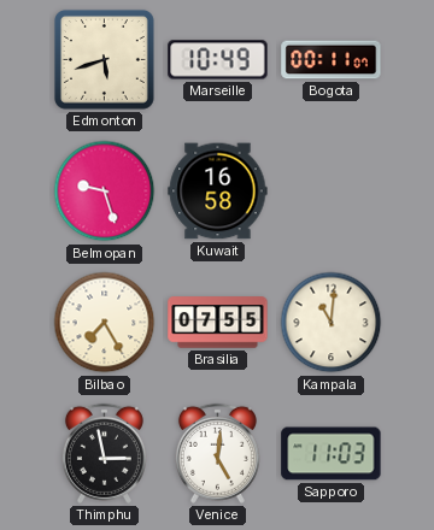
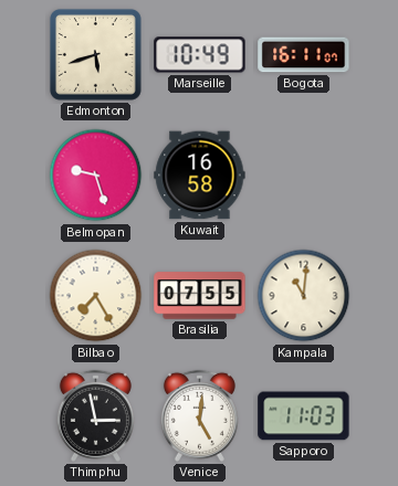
Bogota: 00:11 -> 16:11 (304, 55)
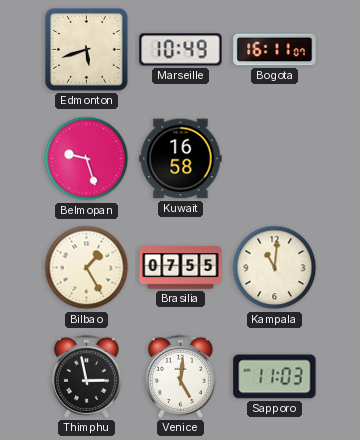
Bilbao: 7:25 -> 1:25 (87, 268)
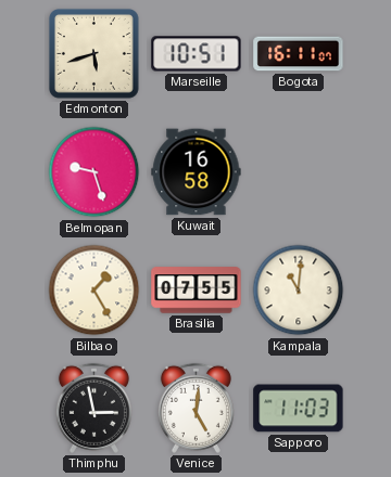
Marseille: 10:49 -> 10:51 (197, 54)
